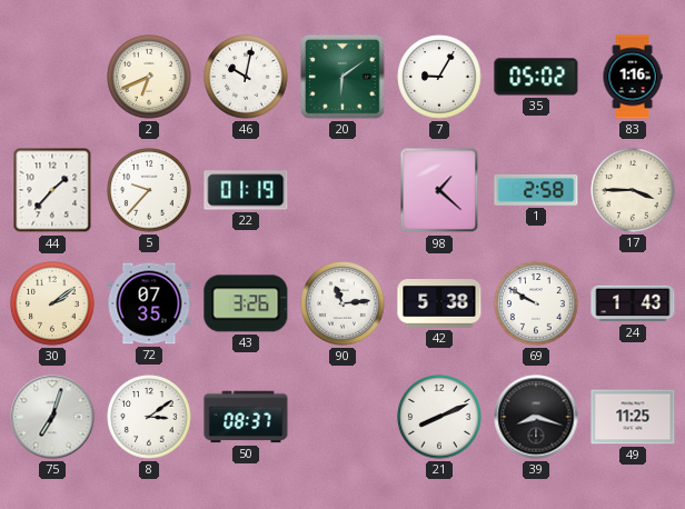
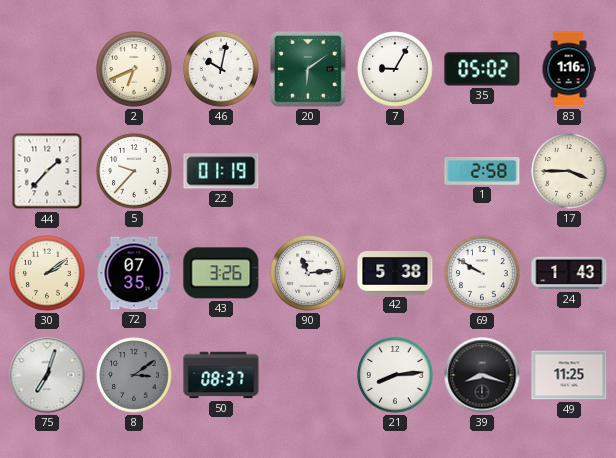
98: 1:22 -> none (439, 190)
8 dial: white -> grey (134, 375)
21: 8:11 -> 8:14 (395, 375)
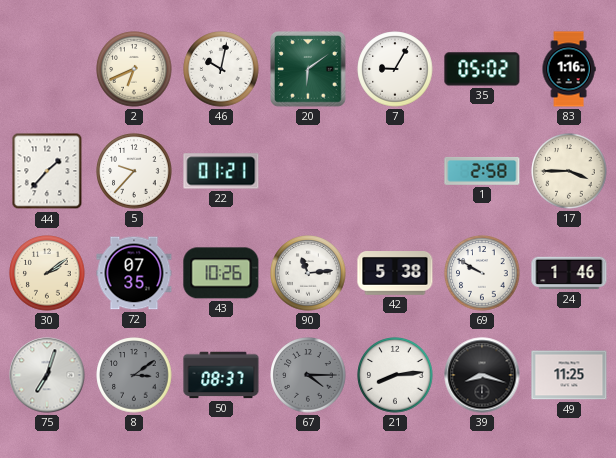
22: 01:19 -> 01:21 (221, 171)
43: 3:26 -> 10:26 (221, 273)
24: 1:43 -> 1:46 (569, 273)
67: none -> 4:15 (308, 375)
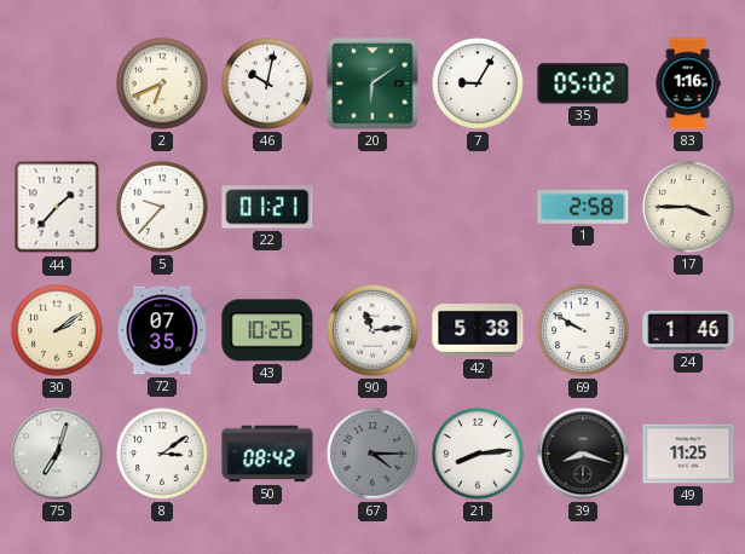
8 dial: grey -> white (162, 454)
50: 08:37 -> 08:42 (267, 454)
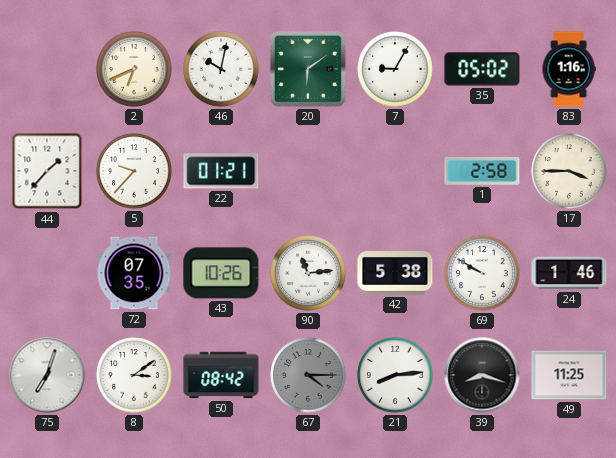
30: 2:09 -> none (57, 330)
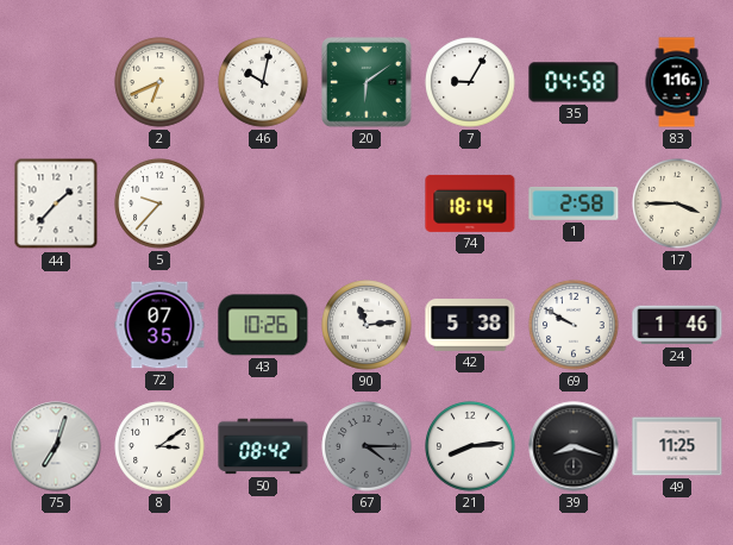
35: 05:02 -> 04:58 (574, 82)
22: 01:21 -> none (221, 171)
74: none -> 18:14 (470, 203)
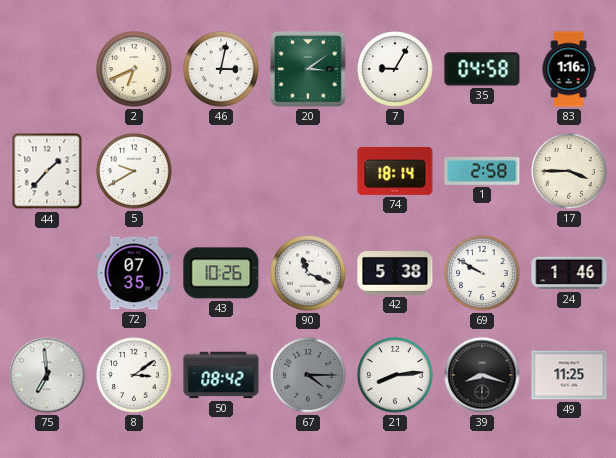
46: 10:02 -> 3:02 (221, 69)
20: 6:09 -> 3:09 (308, 69)
5: 9:37 -> 9:40 (134, 171)
90: 11:14 -> 11:19 (308, 273)
75: 7:03 -> 6:59 (47, 375)
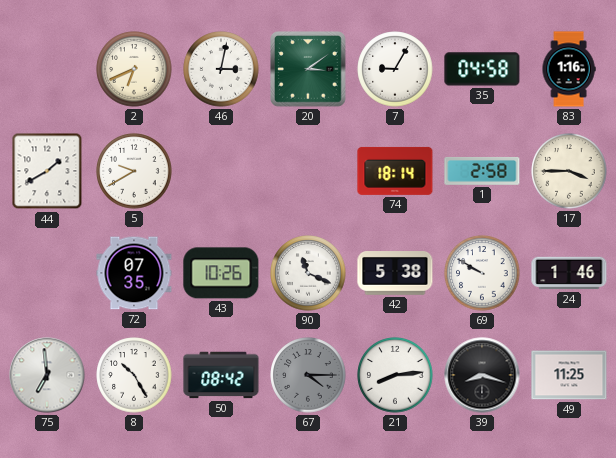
44: 1:37 -> 1:40 (47, 171)
8: 3:09 -> 10:25 (134, 375)
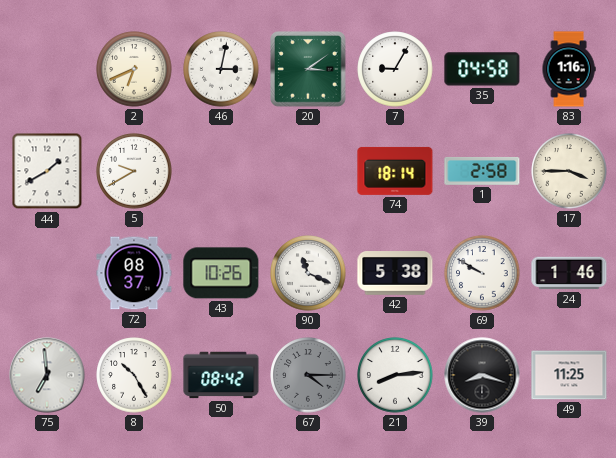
72: 07:35 -> 08:37 (134, 273)
